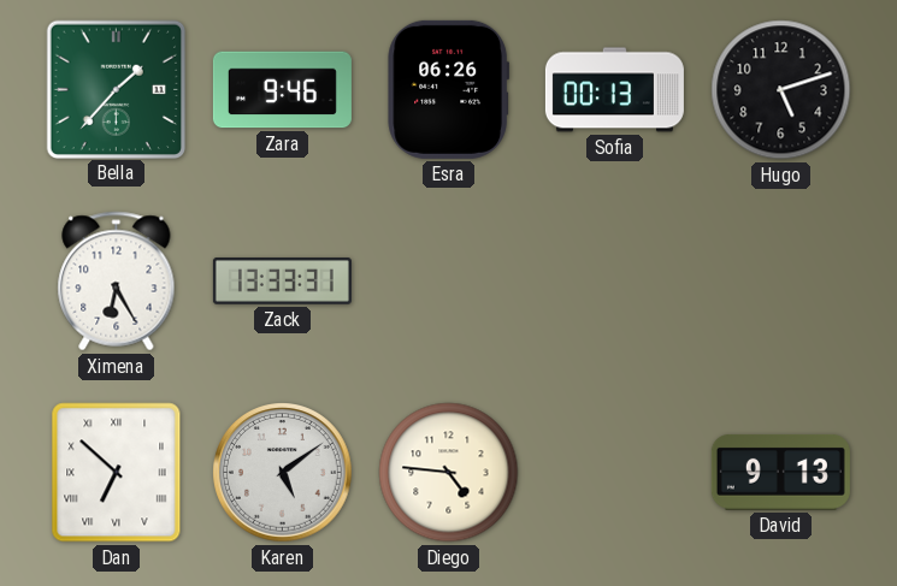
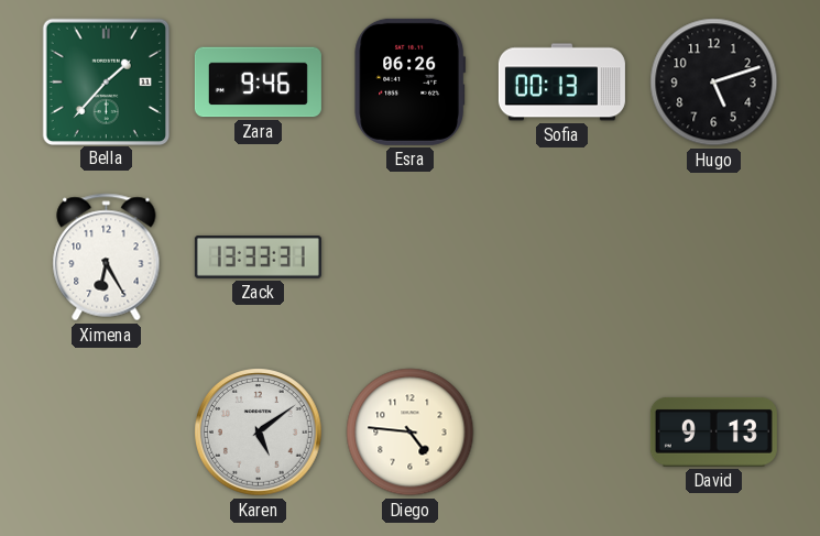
Dan: 6:52 -> none (117, 473)
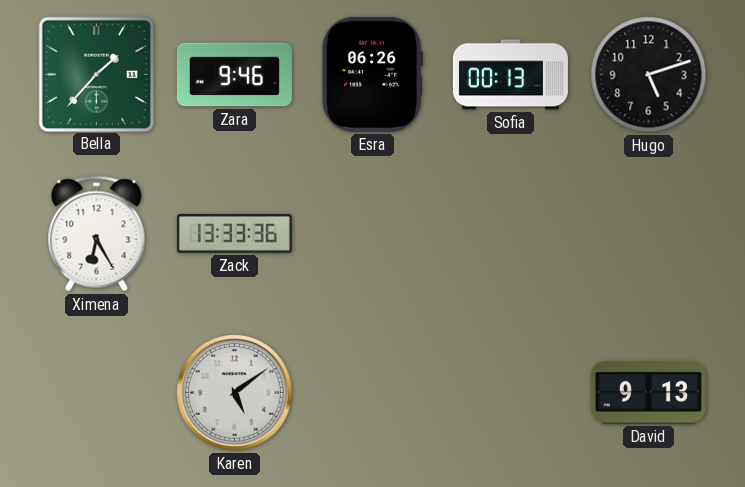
Zack: 13:33:31 -> 13:33:36 (234, 234)
Diego: 4:46 -> none (411, 433)
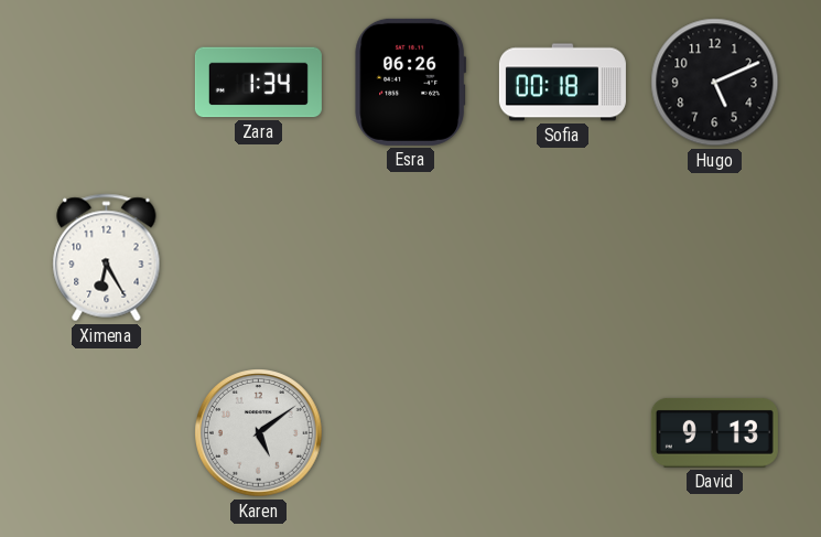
Bella: 1:37 -> none (96, 74)
Zara: 9:46 -> 1:34 (258, 83)
Sofia: 00:13 -> 00:18 (562, 83)
Hugo: 5:12 -> 5:11 (715, 83)
Zack: 13:33 -> none (234, 234)
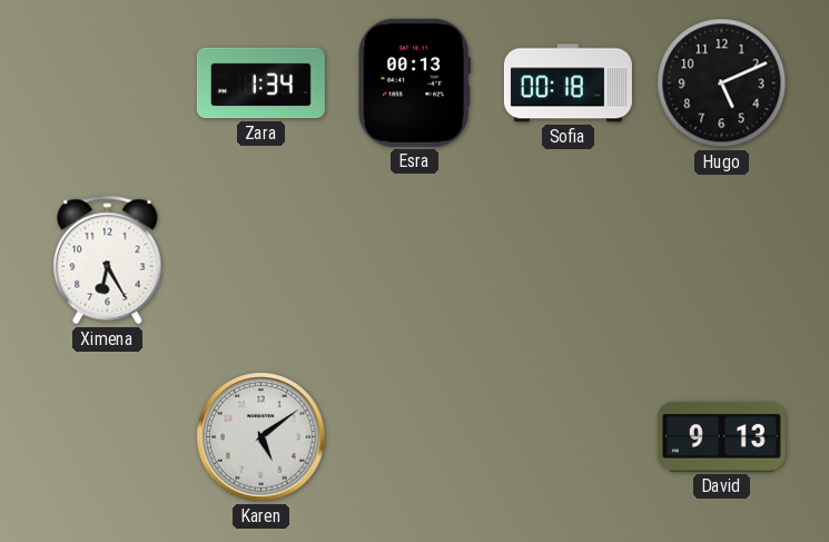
Esra: 06:26 -> 00:13 (415, 82)
